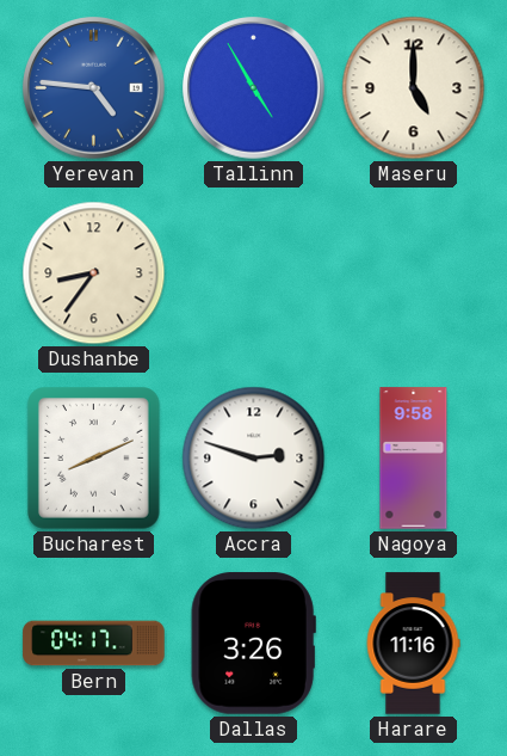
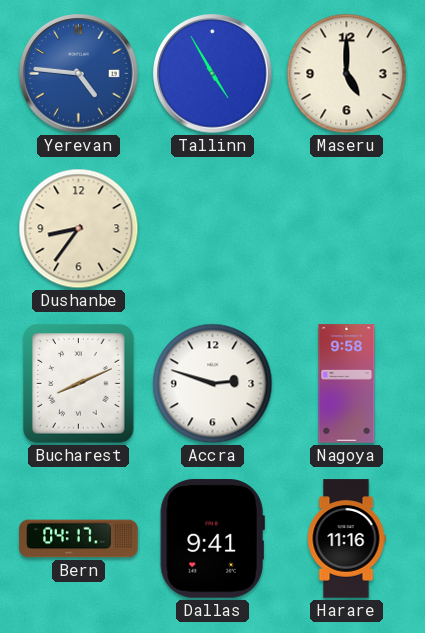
Dallas: 3:26 -> 9:41 (212, 539)
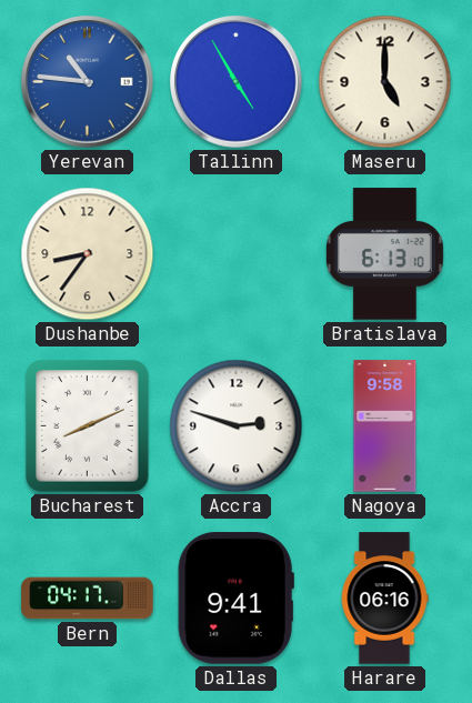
Yerevan: 4:46 -> 10:46 (88, 82)
Bratislava: none -> 6:13 (384, 254)
Harare: 11:16 -> 06:16 (384, 599)
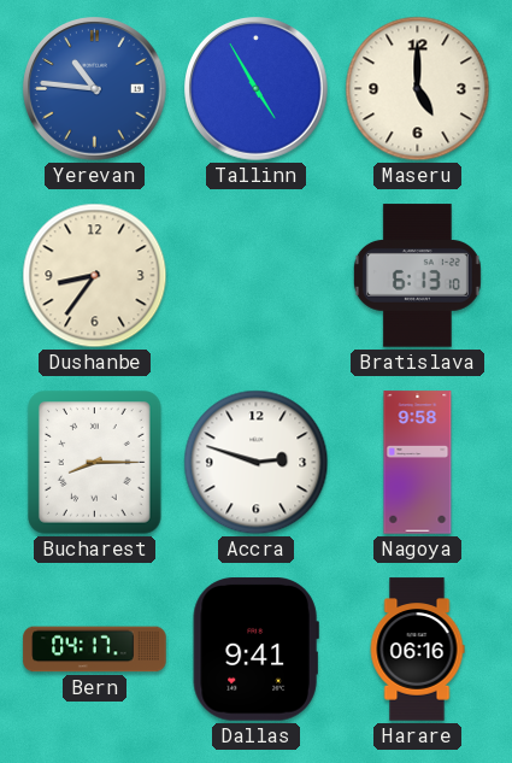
Bucharest: 8:11 -> 8:15 (95, 463)
